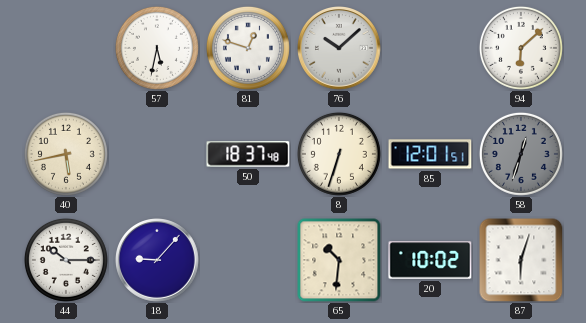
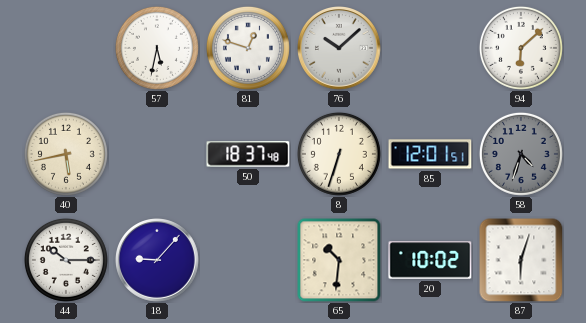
58: 12:33 -> 4:33 (521, 154)
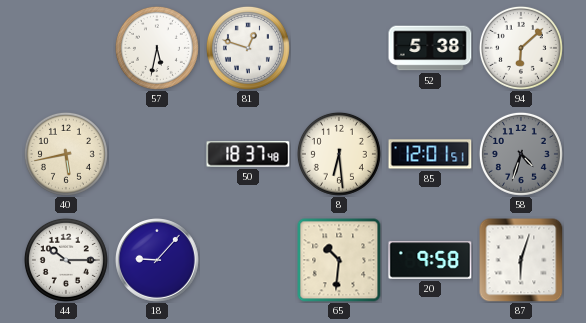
76: 10:08 -> none (340, 49)
52: none -> 5:38 (430, 48)
8: 6:33 -> 6:29 (339, 154)
20: 10:02 -> 9:58 (430, 260)
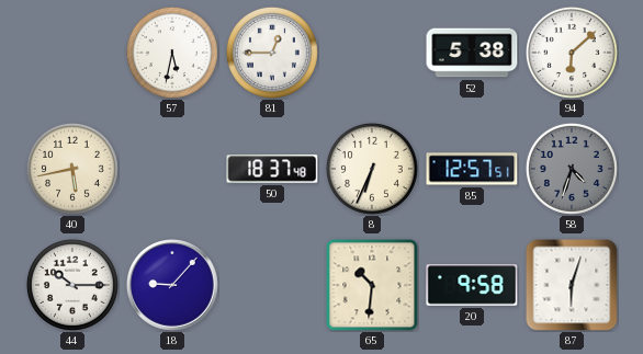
81: 12:48 -> 12:45 (272, 53)
8: 6:29 -> 6:34 (372, 169)
85: 12:01 -> 12:57 (472, 169)
